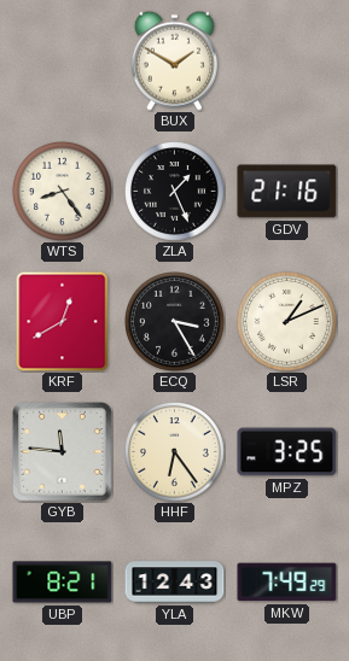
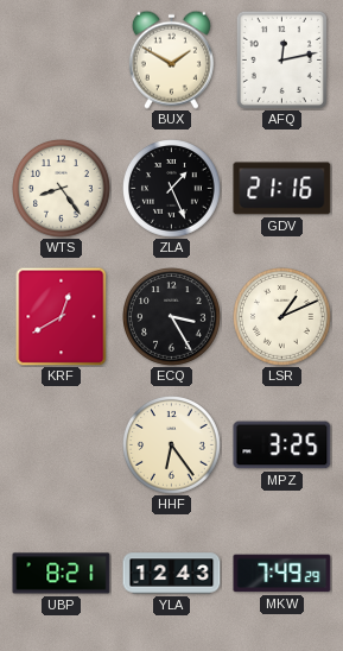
AFQ: none -> 12:13 (281, 59)
GYB: 11:46 -> none (63, 452)
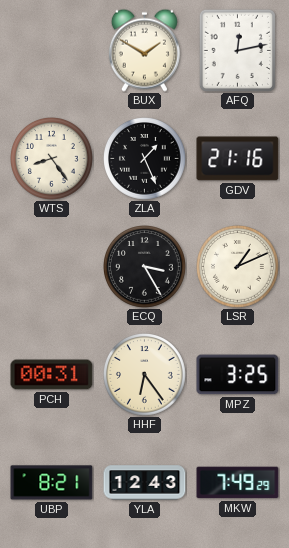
KRF: 12:40 -> none (62, 316)
PCH: none -> 00:31 (52, 375)
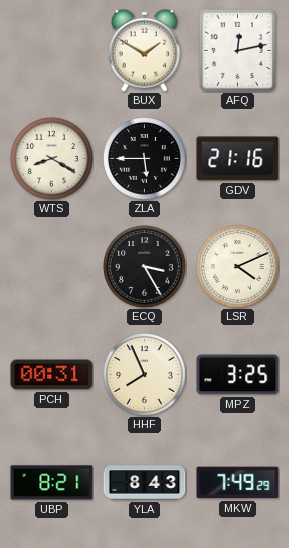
WTS: 8:24 -> 8:20 (52, 159)
ZLA: 1:26 -> 5:45 (145, 159)
LSR: 1:11 -> 4:11 (238, 267)
HHF: 6:24 -> 7:56 (145, 375)
YLA: 12:43 -> 8:43 (145, 483)
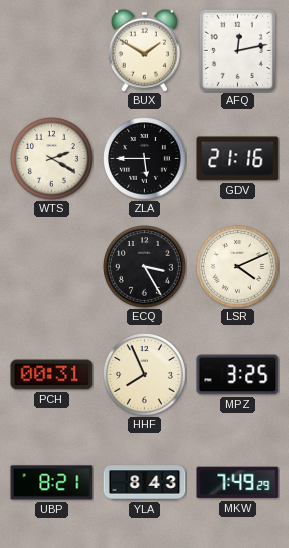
WTS: 8:20 -> 2:20 (52, 159)
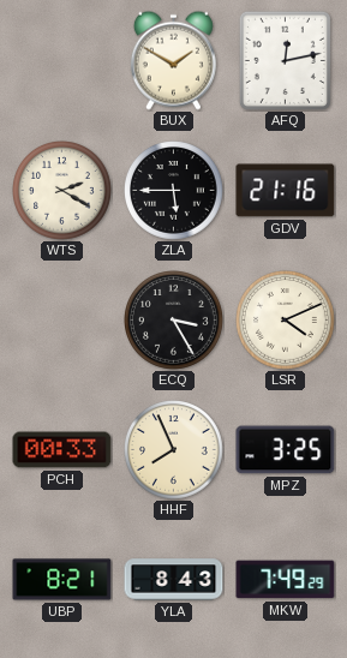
PCH: 00:31 -> 00:33 (62, 450)
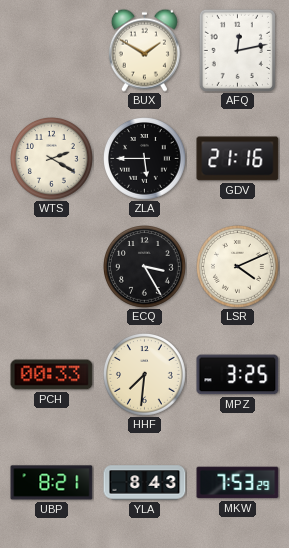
HHF: 7:56 -> 7:31 (145, 375)
MKW: 7:49 -> 7:53 (238, 483)
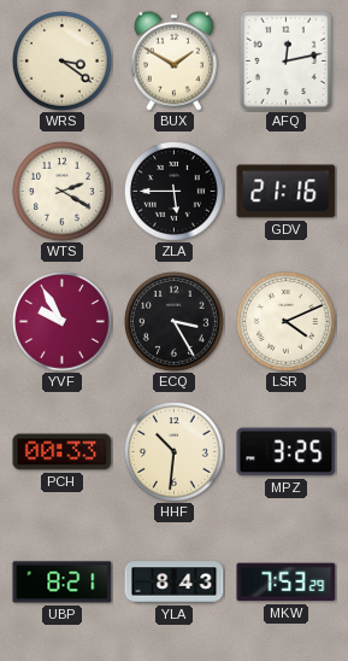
WRS: none -> 3:21 (63, 62)
YVF: none -> 9:55 (63, 322)
HHF: 7:31 -> 10:31 (175, 452)
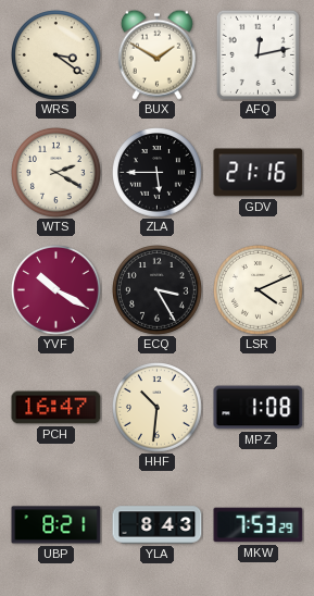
YVF: 9:55 -> 10:20 (56, 290)
PCH: 00:33 -> 16:47 (56, 408)
MPZ: 3:25 -> 1:08 (259, 408)
